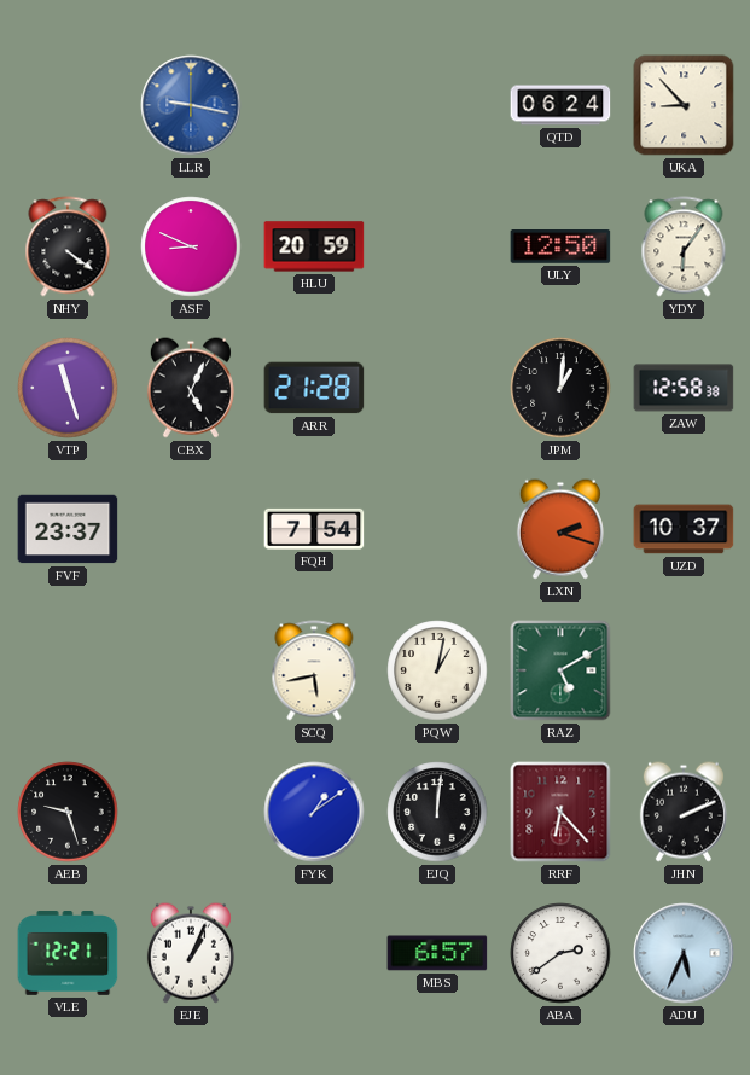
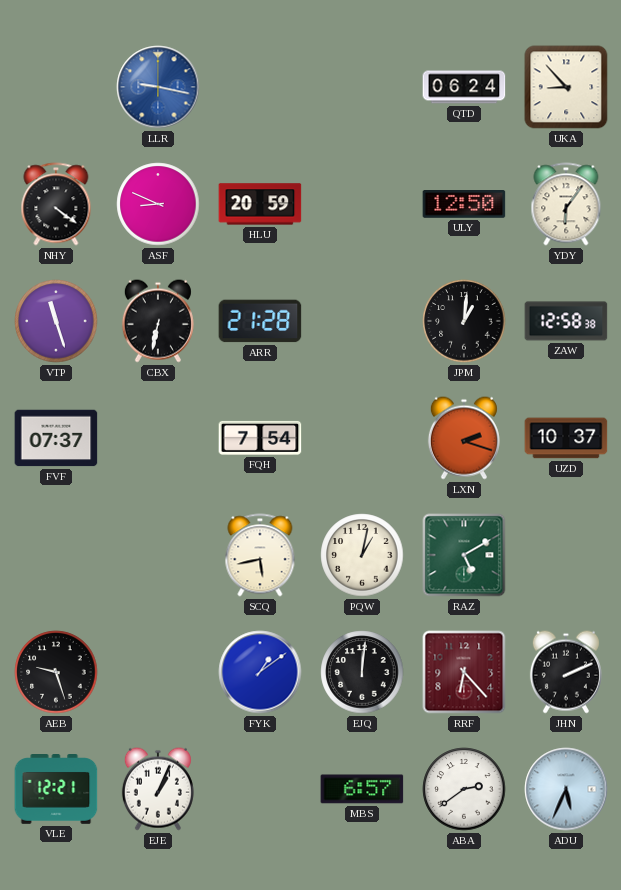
CBX: 5:04 -> 6:32 (158, 321)
FVF: 23:37 -> 07:37 (56, 438)
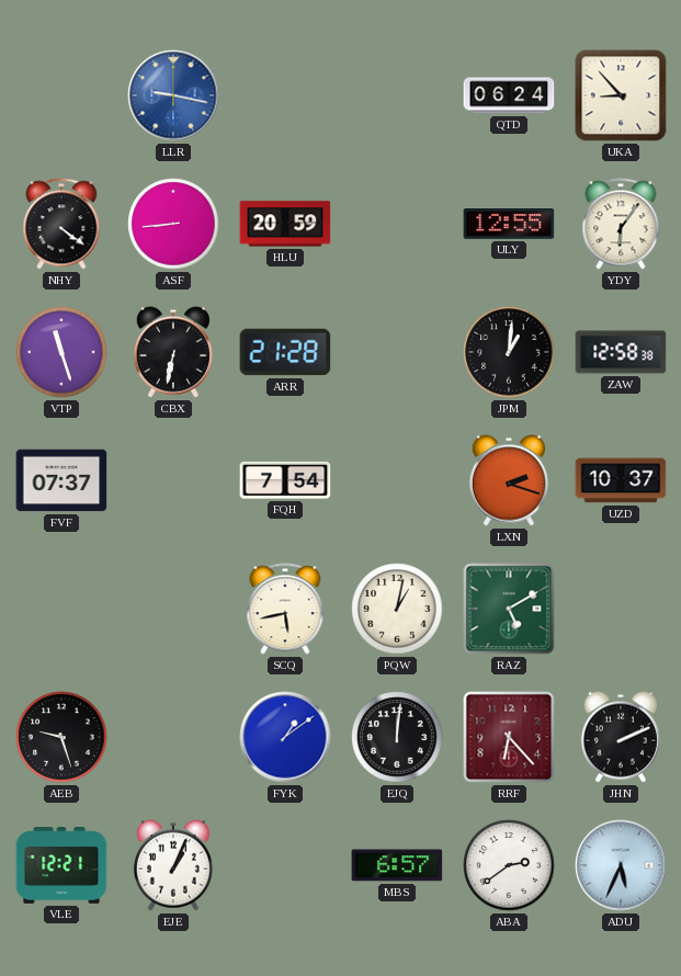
ASF: 8:49 -> 8:44 (173, 224)
ULY: 12:50 -> 12:55 (509, 225)
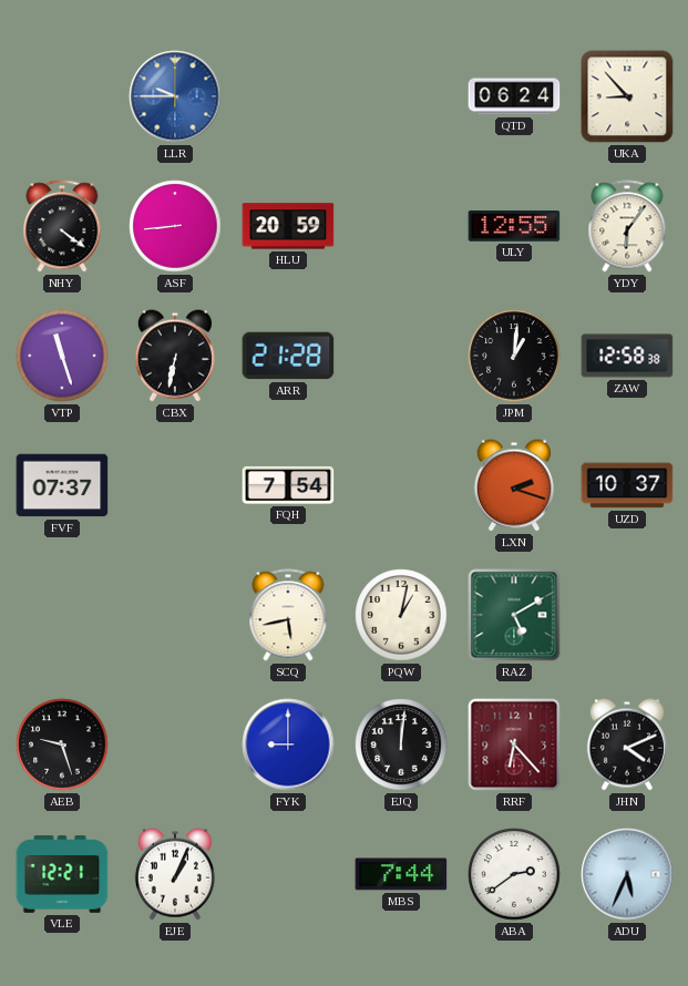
LLR: 9:17 -> 9:45 (175, 96)
FYK: 1:09 -> 9:00 (288, 744)
JHN: 2:11 -> 4:11 (627, 744)
MBS: 6:57 -> 7:44 (401, 874)
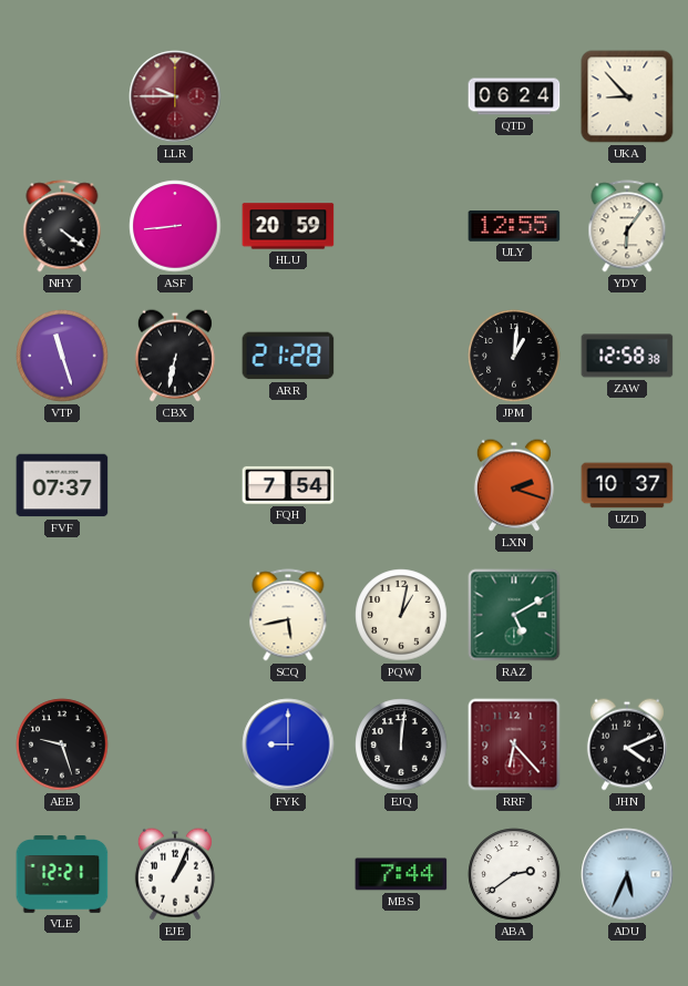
LLR dial: blue -> burgundy (175, 96)
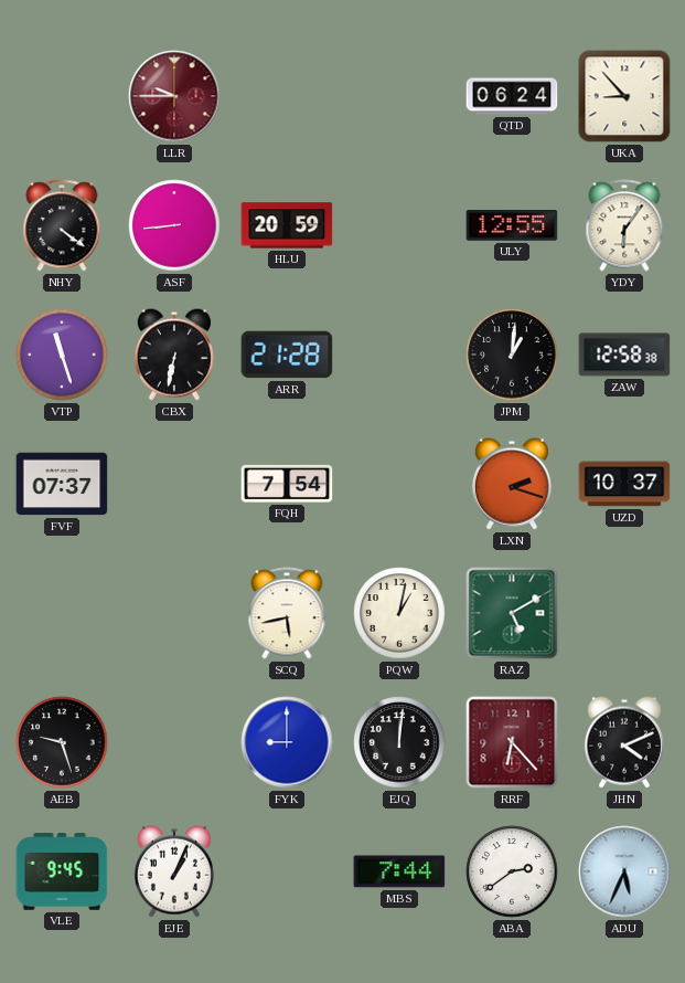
VLE: 12:21 -> 9:45 (62, 873)
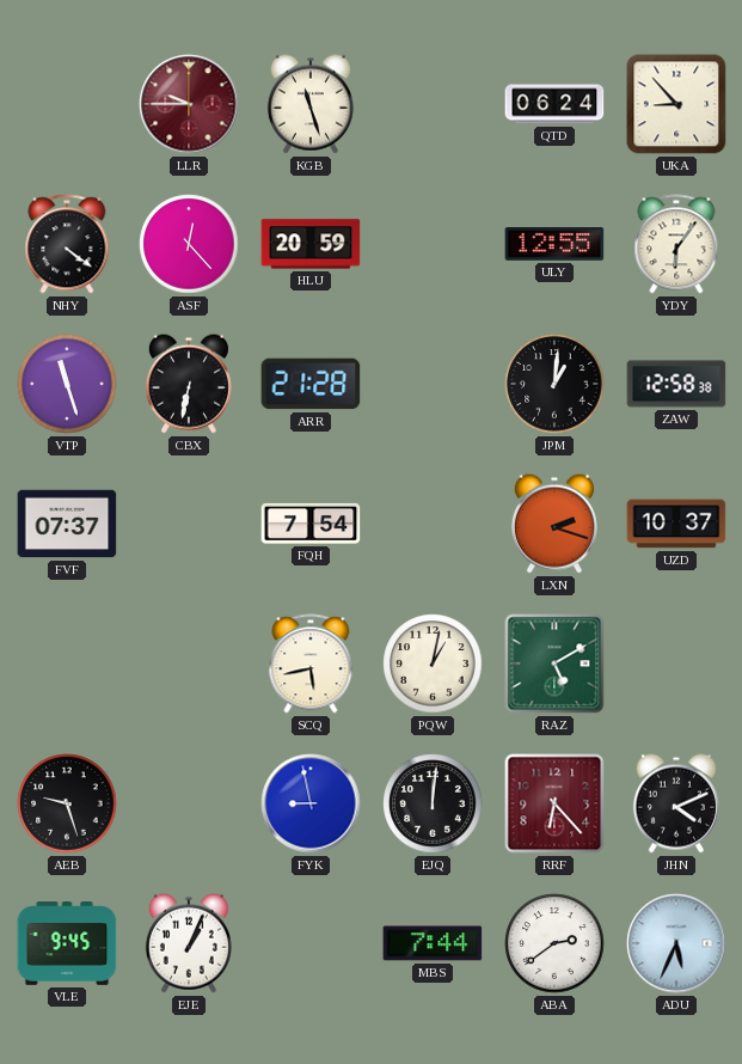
KGB: none -> 11:27 (311, 104)
ASF: 8:44 -> 12:23 (189, 244)
FYK: 9:00 -> 8:58 (311, 803)
